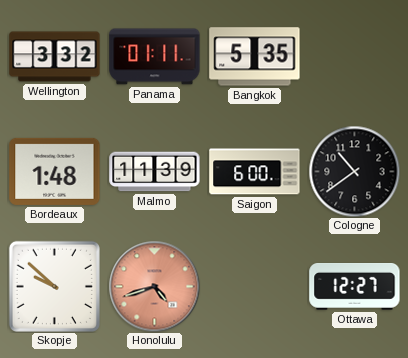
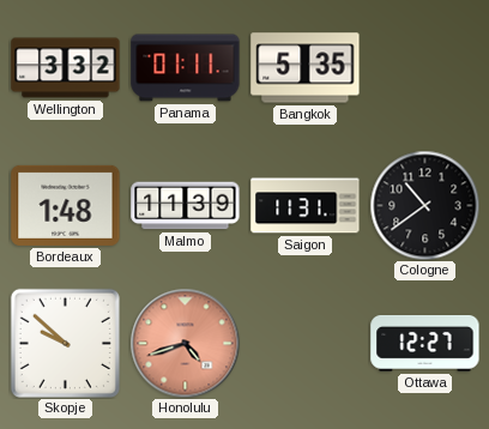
Saigon: 6:00 -> 11:31 (306, 206)
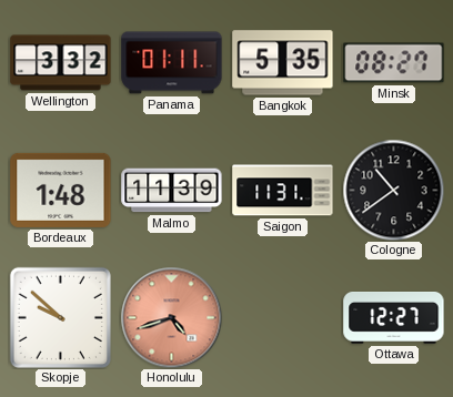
Minsk: none -> 08:27 (394, 63)
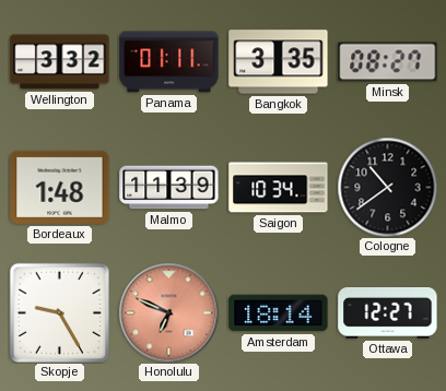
Bangkok: 5:35 -> 3:35 (279, 62)
Saigon: 11:31 -> 10:34 (279, 188)
Skopje: 9:52 -> 9:25 (59, 312)
Honolulu: 4:42 -> 6:49 (168, 312)
Amsterdam: none -> 18:14 (279, 313)
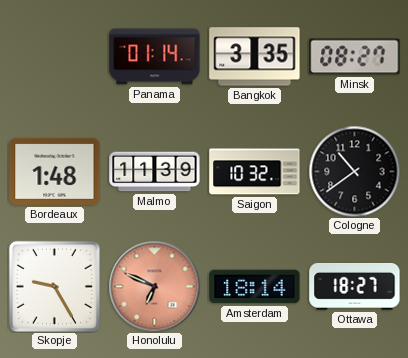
Wellington: 3:32 -> none (60, 62)
Panama: 01:11 -> 01:14 (155, 57)
Saigon: 10:34 -> 10:32 (255, 172)
Ottawa: 12:27 -> 18:27 (355, 287)
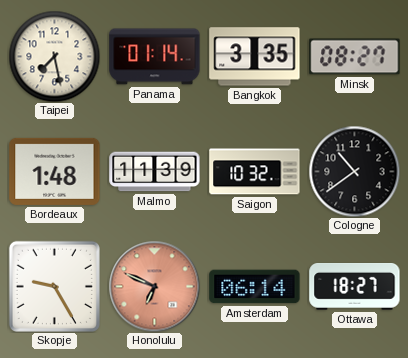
Taipei: none -> 7:28 (54, 56)
Amsterdam: 18:14 -> 06:14 (255, 287)
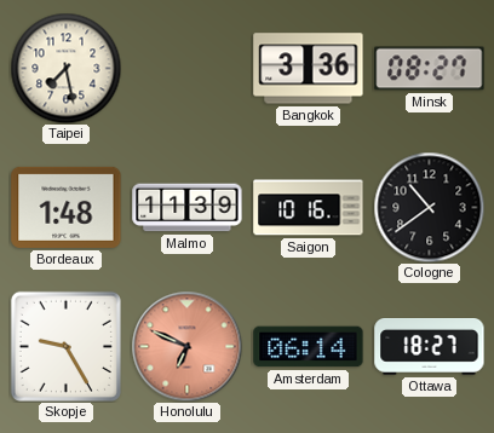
Panama: 01:14 -> none (155, 57)
Bangkok: 3:35 -> 3:36 (309, 69)
Saigon: 10:32 -> 10:16 (309, 208)
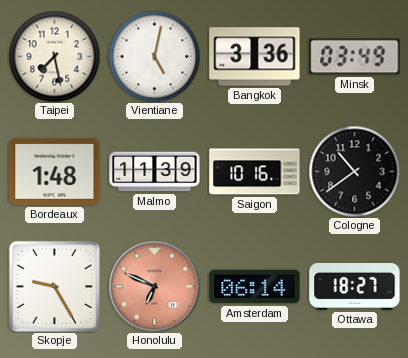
Vientiane: none -> 5:02 (154, 56)
Minsk: 08:27 -> 03:49 (355, 57)
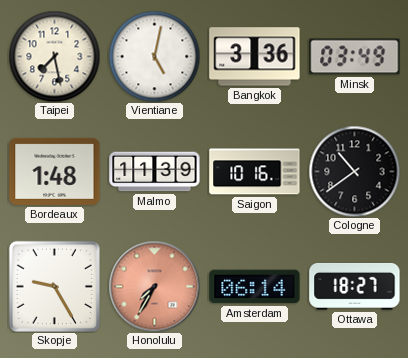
Honolulu: 6:49 -> 7:35 (154, 286)
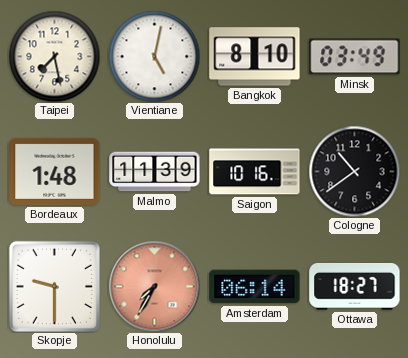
Bangkok: 3:36 -> 8:10 (255, 57)
Skopje: 9:25 -> 9:30 (54, 286)
